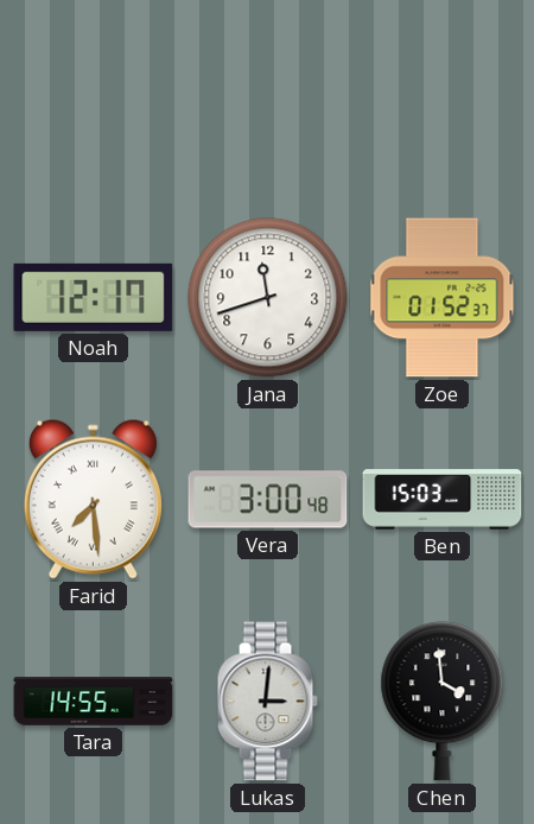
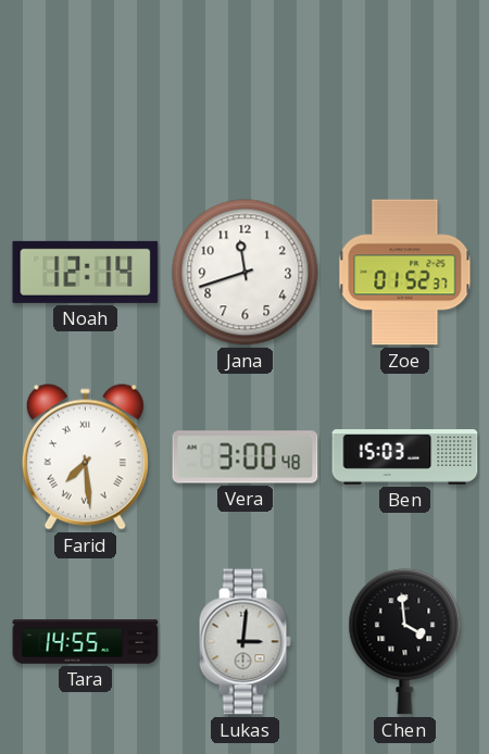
Noah: 12:17 -> 12:14 (86, 272)
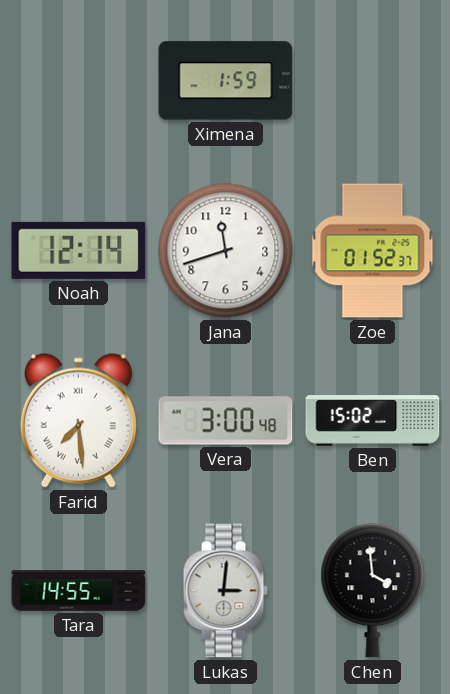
Ximena: none -> 1:59 (226, 81)
Ben: 15:03 -> 15:02 (373, 421)
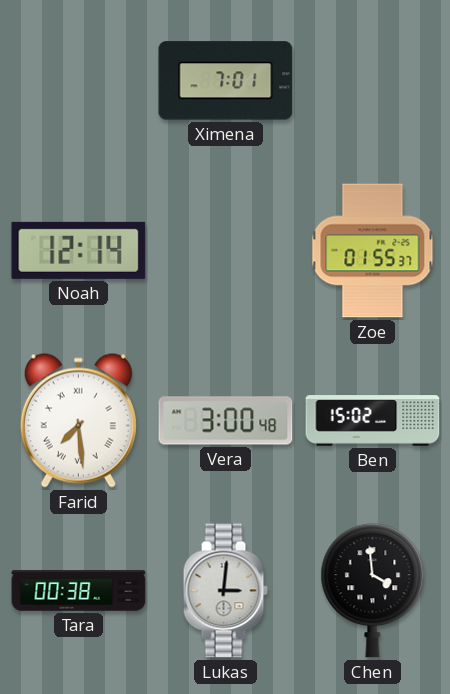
Ximena: 1:59 -> 7:01 (226, 81)
Jana: 11:42 -> none (226, 251)
Zoe: 01:52 -> 01:55 (373, 251)
Tara: 14:55 -> 00:38 (79, 591)
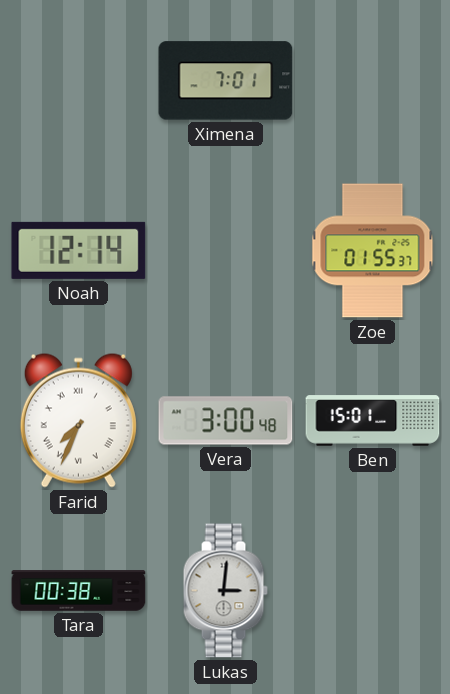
Farid: 7:29 -> 7:34 (78, 420)
Ben: 15:02 -> 15:01 (373, 421)
Chen: 3:59 -> none (373, 591)
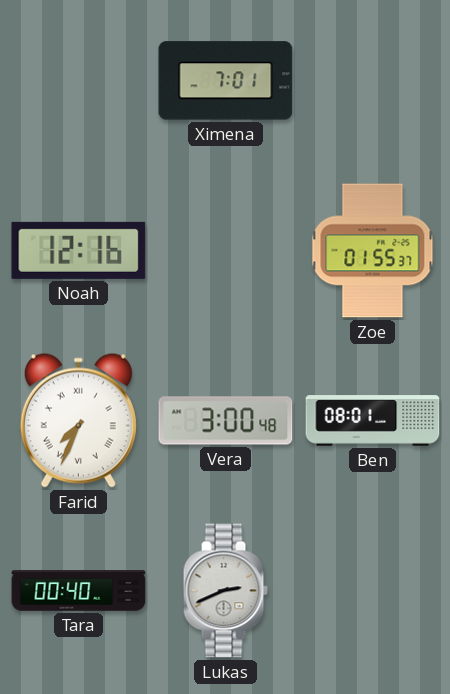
Noah: 12:14 -> 12:16 (79, 250)
Ben: 15:01 -> 08:01 (373, 421)
Tara: 00:38 -> 00:40 (79, 591)
Lukas: 3:01 -> 2:41 (225, 591)
